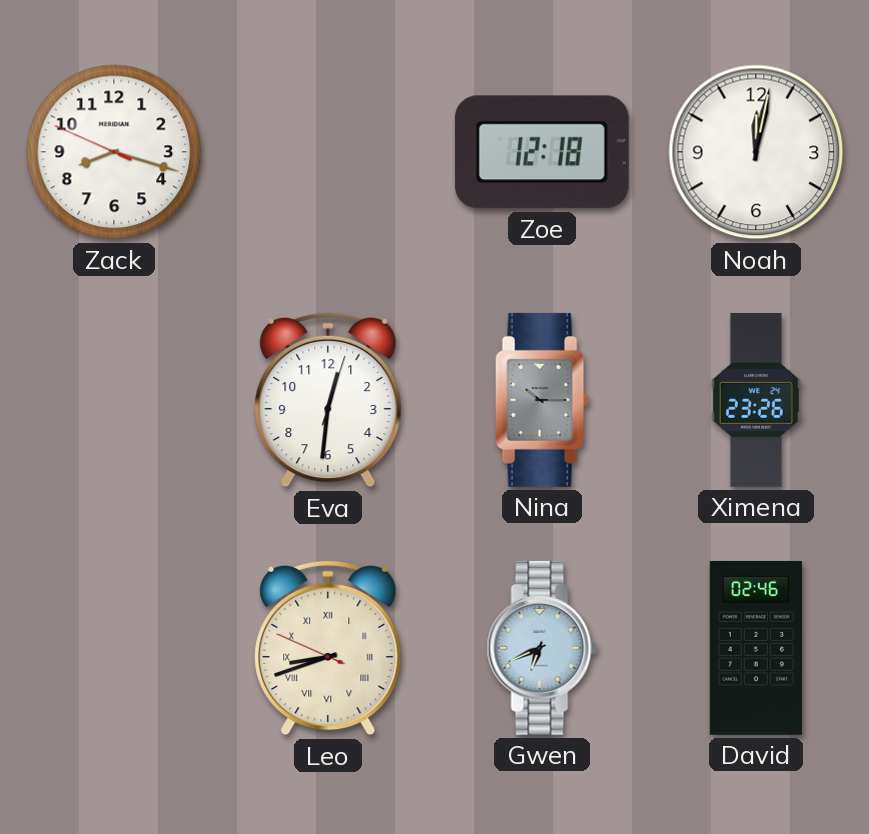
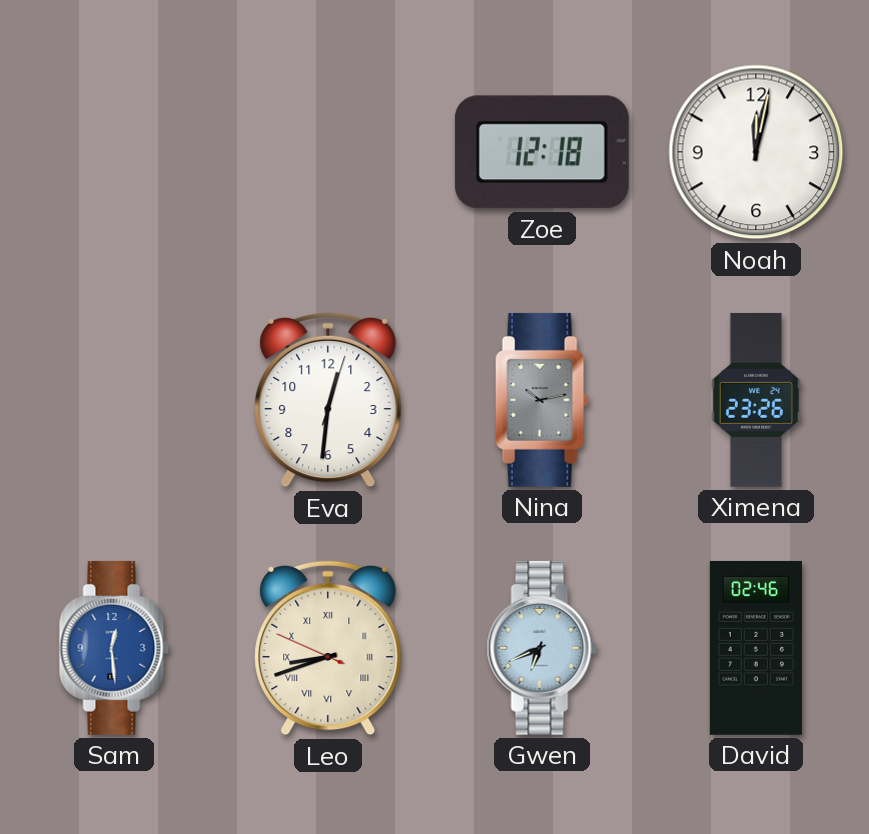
Zack: 8:17 -> none (114, 152)
Nina: 10:15 -> 10:13 (542, 400)
Sam: none -> 12:29 (114, 648)
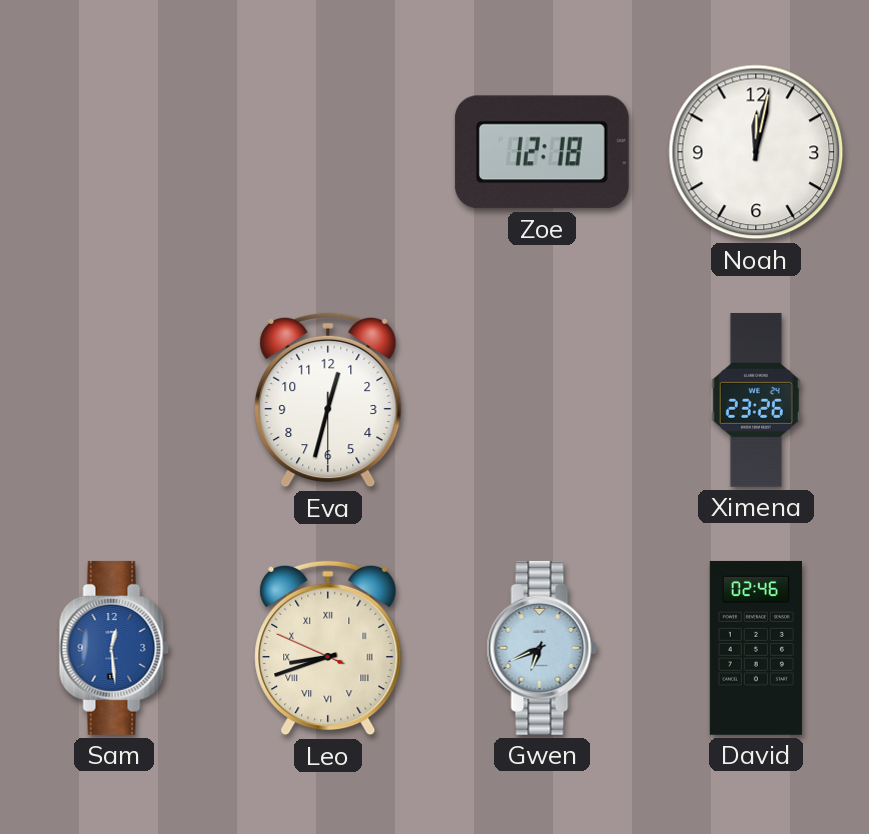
Eva: 12:31 -> 12:32 (328, 400)
Nina: 10:13 -> none (542, 400)
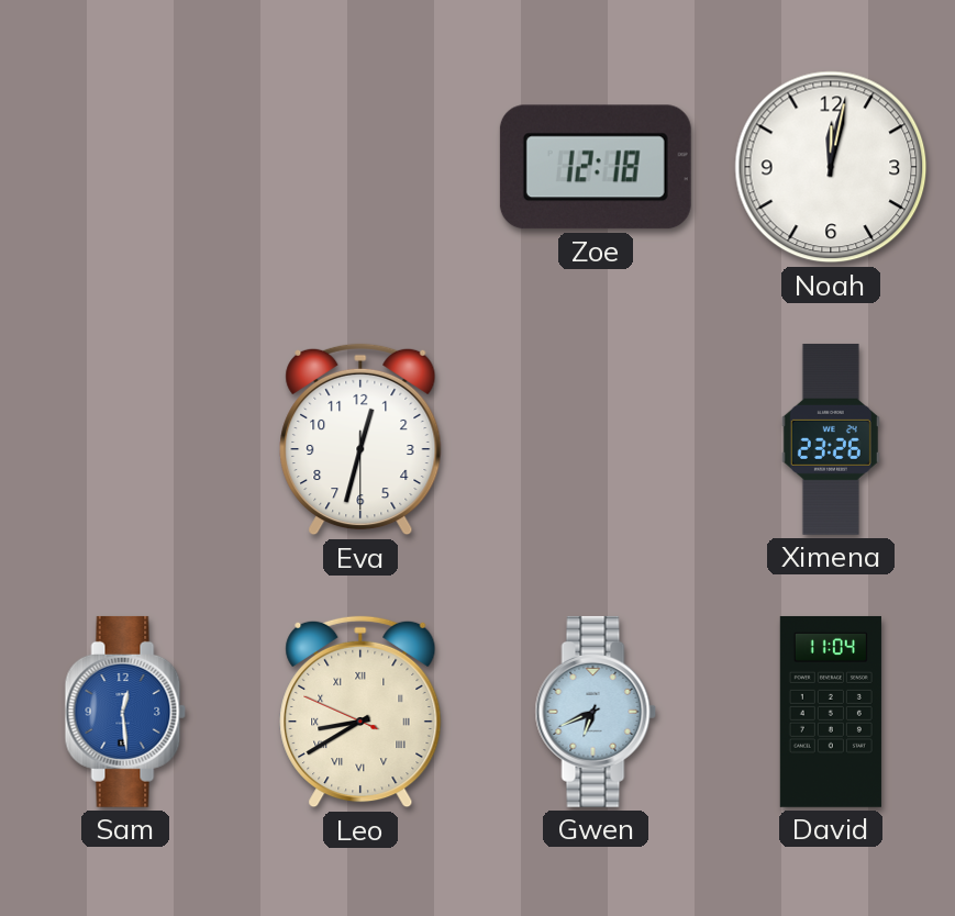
Leo: 8:41 -> 8:39 (360, 712)
David: 02:46 -> 11:04 (831, 712)
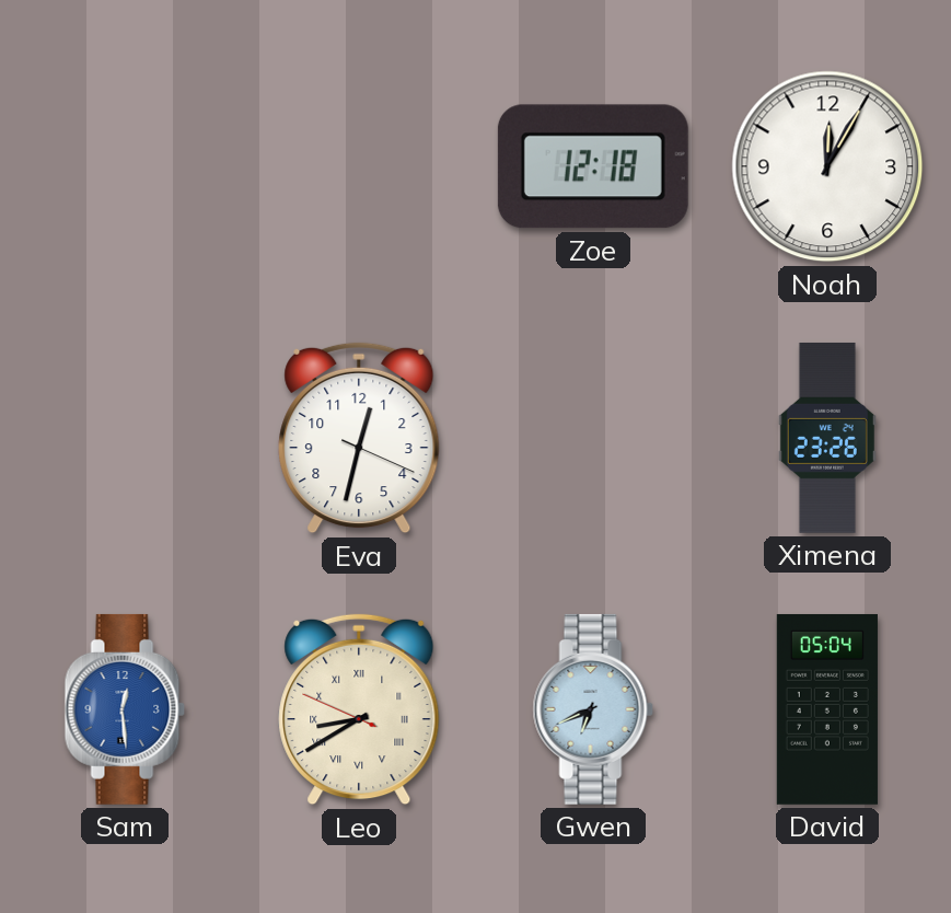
Noah: 12:02 -> 12:05 (827, 166)
Eva: 12:32:30 -> 12:32:19 (359, 438)
David: 11:04 -> 05:04 (827, 709)
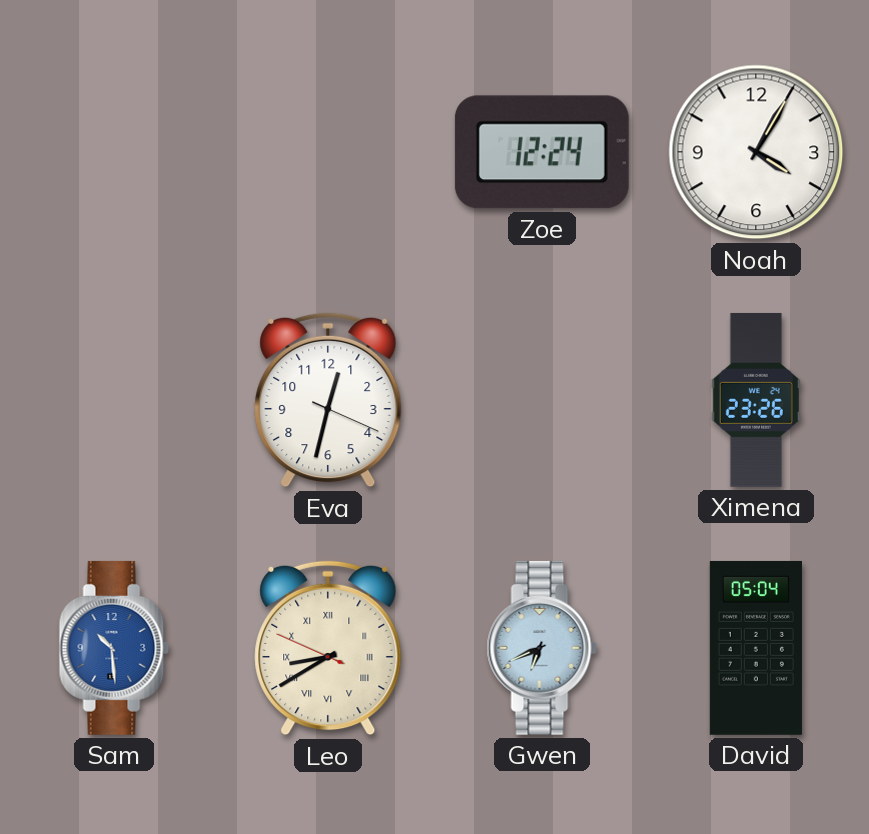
Zoe: 12:18 -> 12:24 (542, 152)
Noah: 12:05 -> 4:05 (756, 152)
Sam: 12:29 -> 10:29 (114, 648)
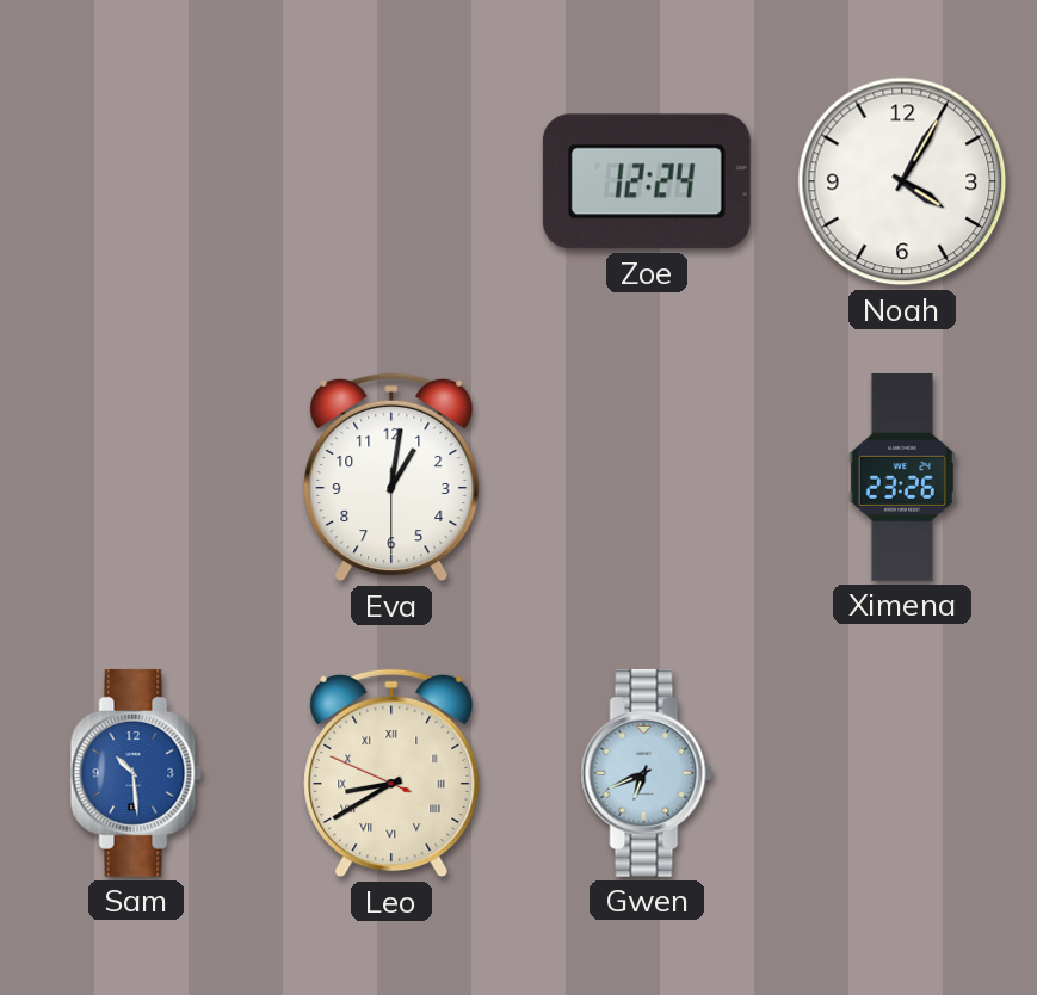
Eva: 12:32 -> 1:01 (391, 477)
David: 05:04 -> none (756, 648)
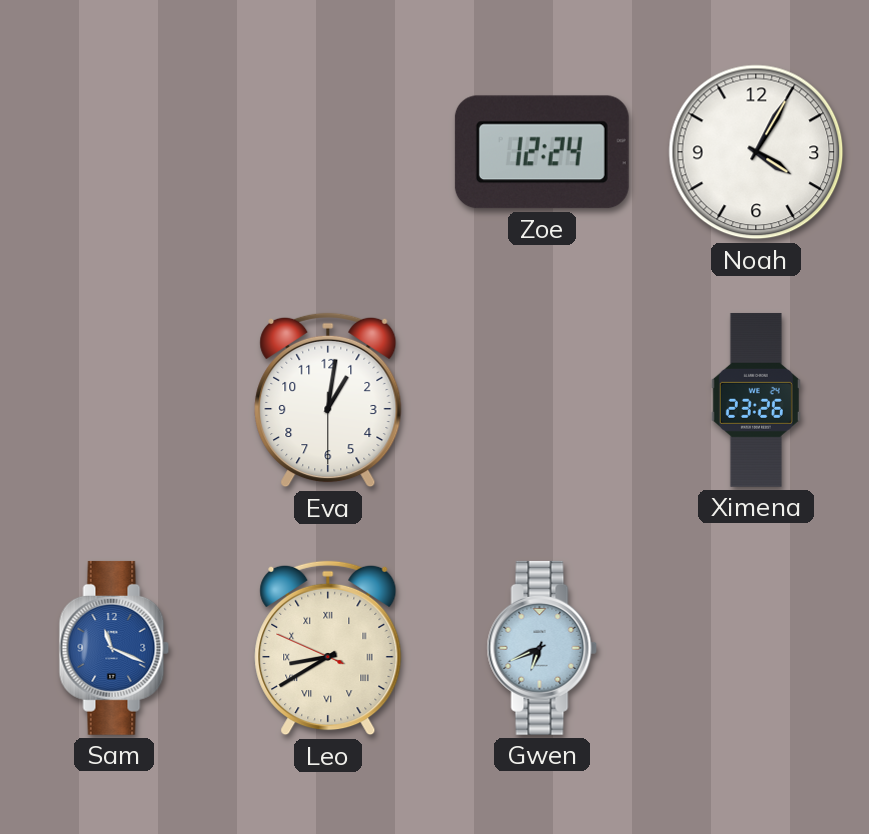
Sam: 10:29 -> 11:19 (114, 648)
